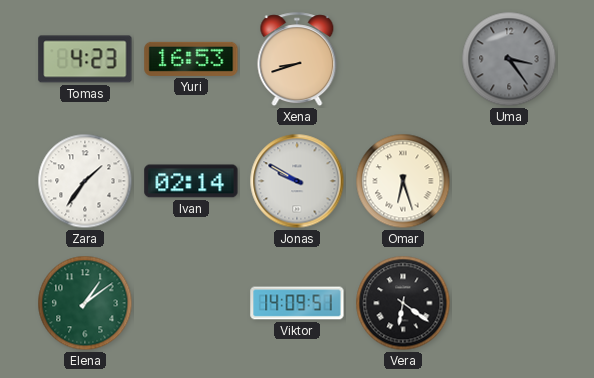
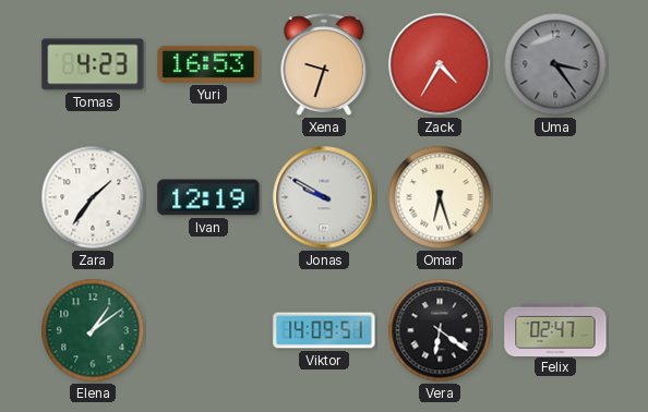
Xena: 8:42 -> 9:33 (324, 65)
Zack: none -> 4:35 (440, 64)
Ivan: 02:14 -> 12:19 (208, 197)
Felix: none -> 02:47 (555, 329)
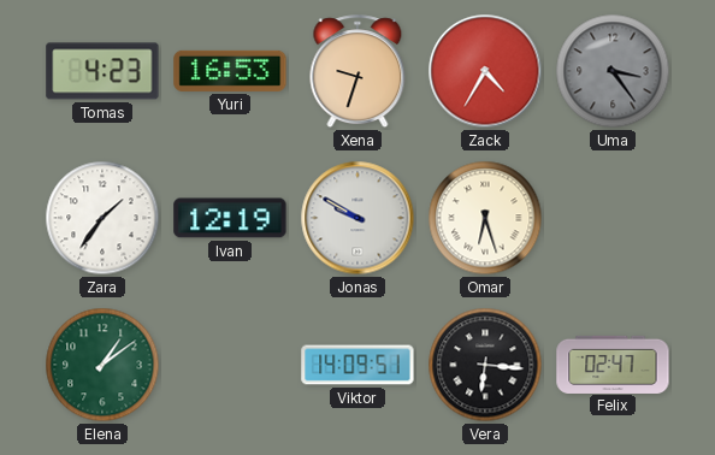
Vera: 6:21 -> 6:16 (485, 365)
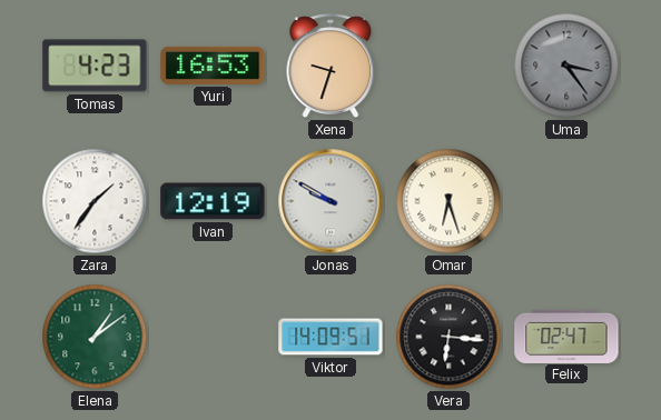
Zack: 4:35 -> none (485, 71)
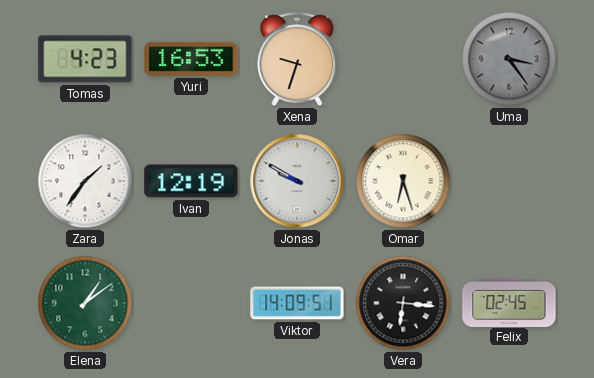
Felix: 02:47 -> 02:45 (509, 302)
